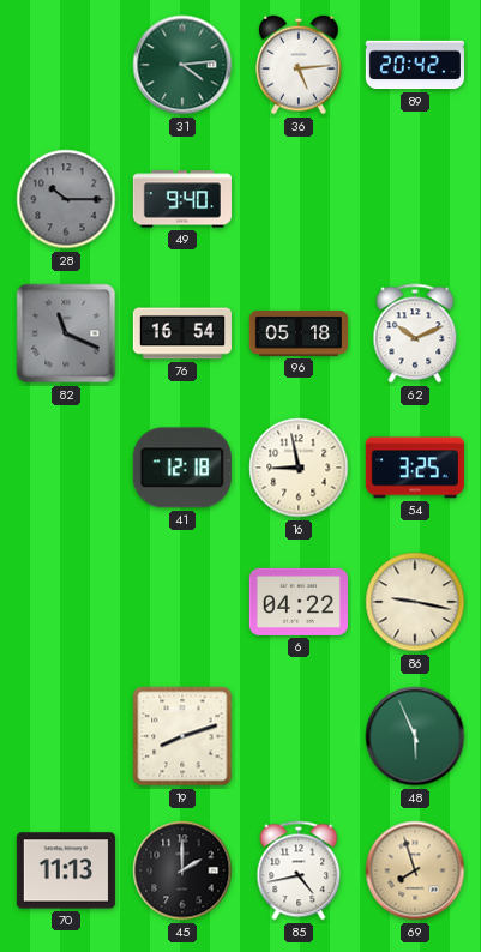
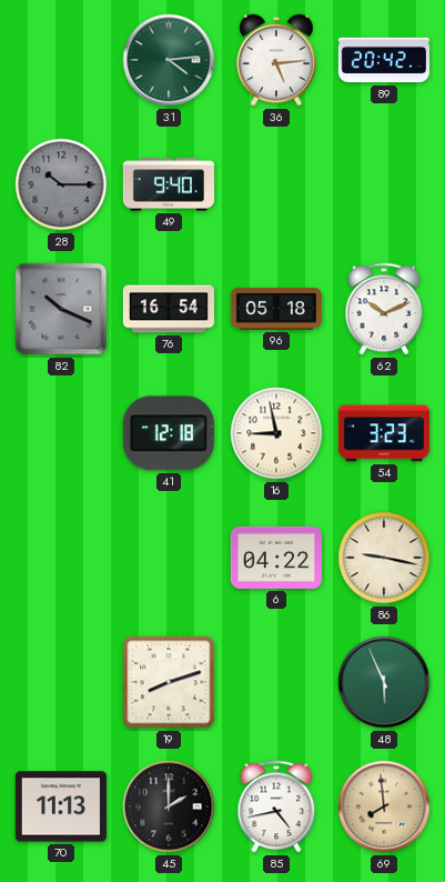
82: 11:19 -> 10:19 (61, 309)
54: 3:25 -> 3:23 (384, 433)
69: 7:57 -> 7:59 (384, 806)
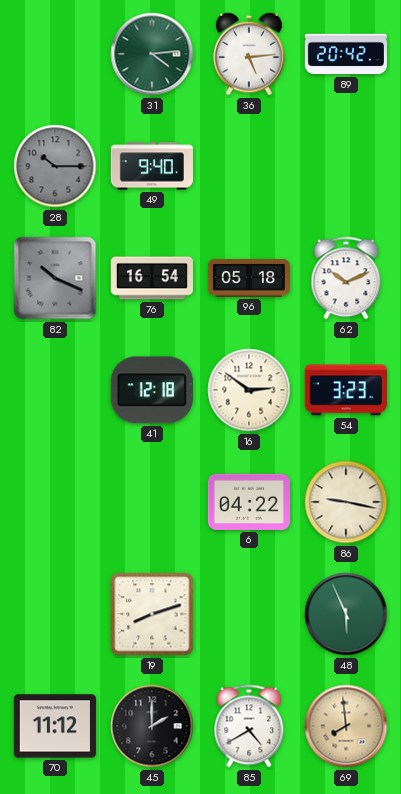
16: 8:58 -> 2:51 (249, 390)
70: 11:13 -> 11:12 (55, 726)
85: 4:43 -> 4:40 (249, 726)
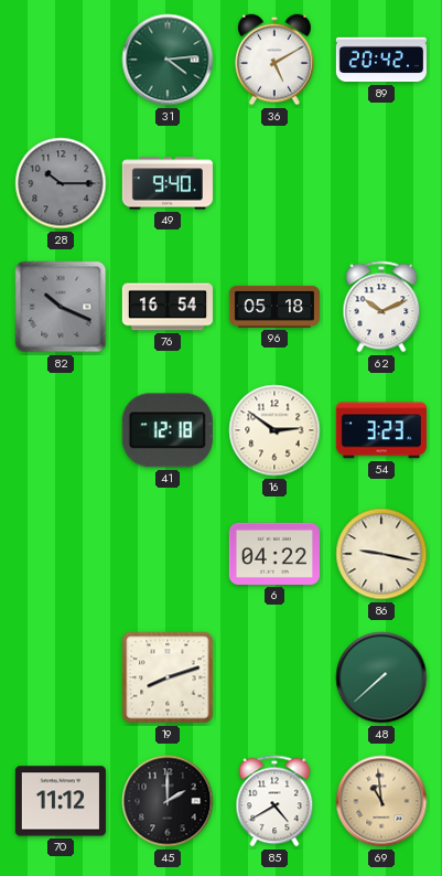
36: 5:14 -> 5:10 (274, 60)
48: 5:56 -> 7:38 (381, 677)
69: 7:59 -> 10:59 (381, 801)
